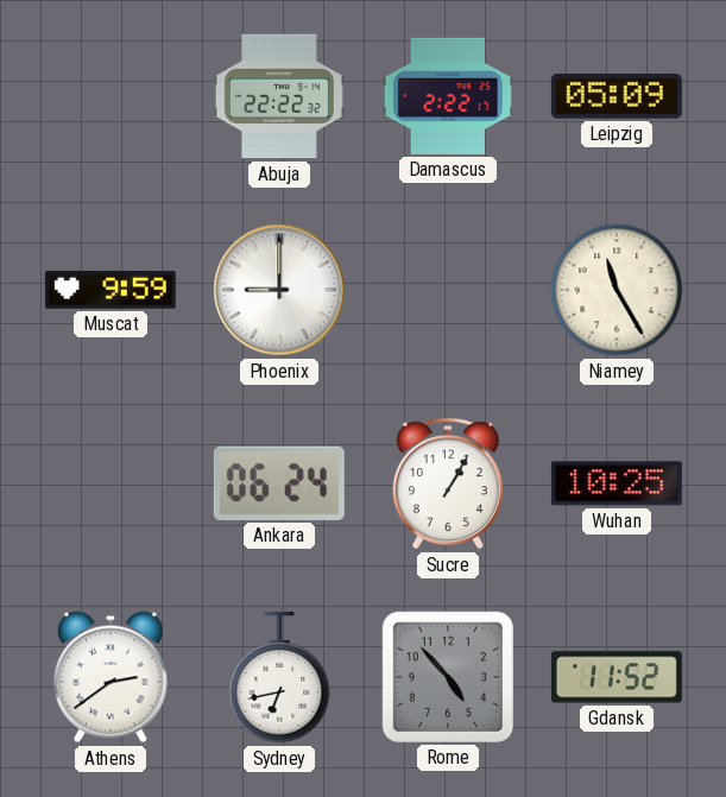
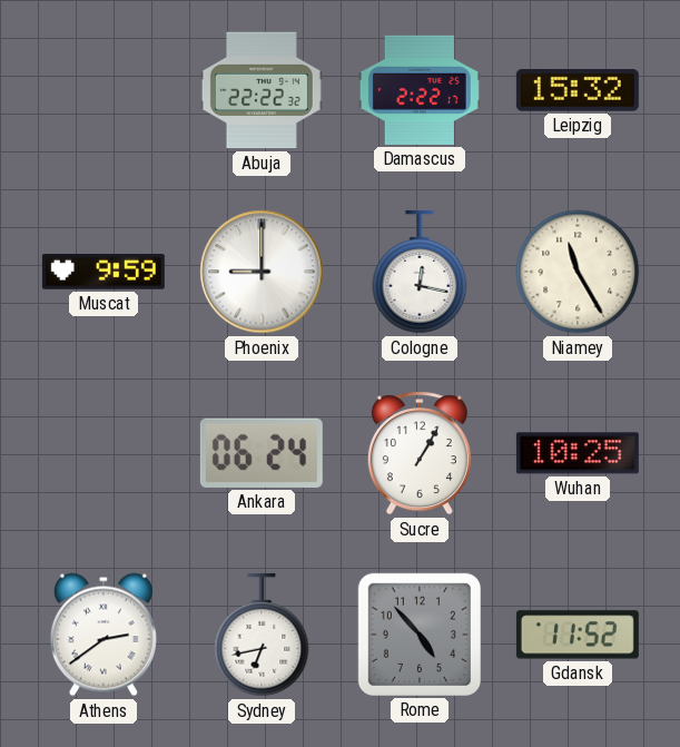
Leipzig: 05:09 -> 15:32 (578, 91)
Cologne: none -> 12:17 (420, 272)
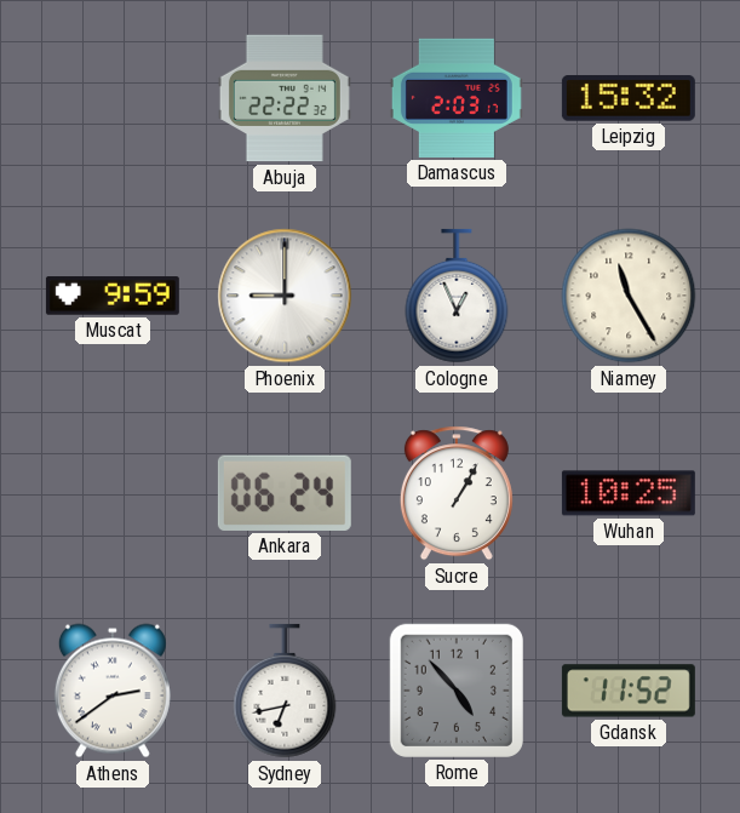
Damascus: 2:22 -> 2:03 (457, 98)
Cologne: 12:17 -> 12:56 (457, 296)
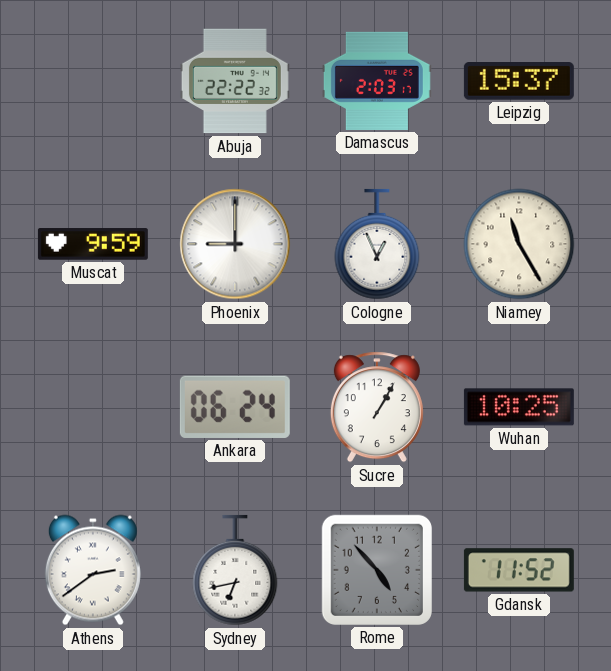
Leipzig: 15:32 -> 15:37 (519, 82)
